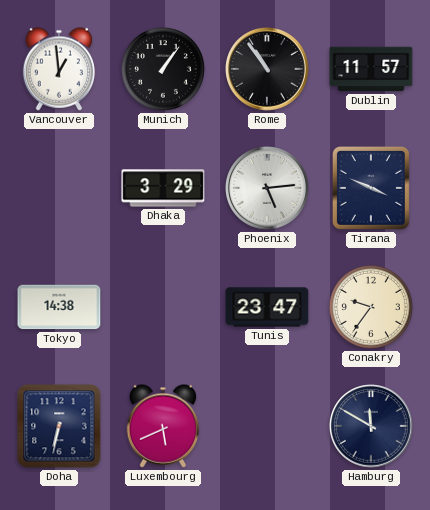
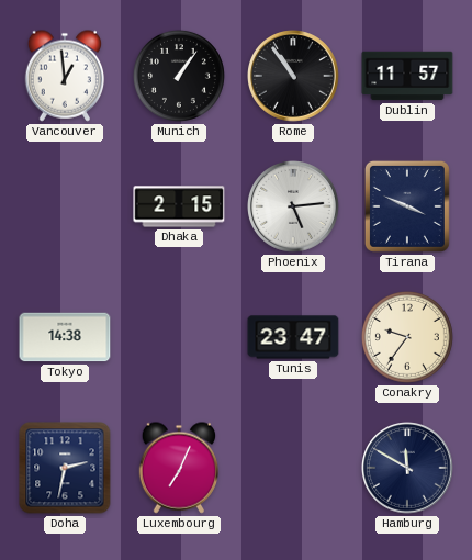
Dhaka: 3:29 -> 2:15 (179, 206)
Doha: 6:32 -> 2:32 (65, 468)
Luxembourg: 5:41 -> 7:04 (179, 468)
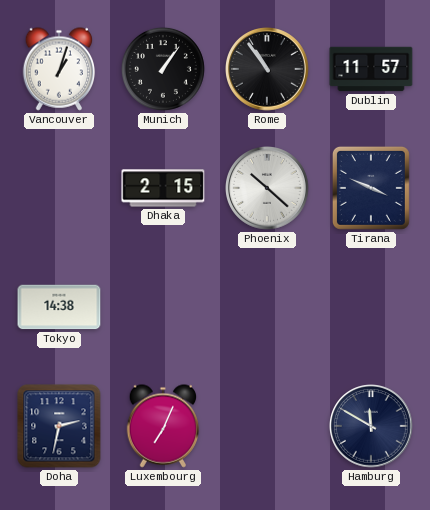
Vancouver: 12:59 -> 1:03 (59, 69)
Phoenix: 5:14 -> 10:22 (268, 189)
Tunis: 23:47 -> none (293, 337)
Conakry: 9:36 -> none (407, 337)
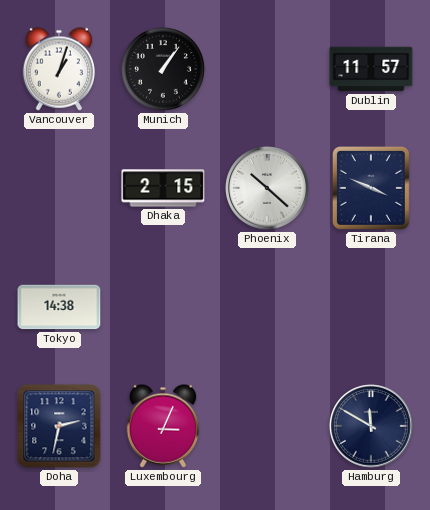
Rome: 10:54 -> none (268, 70)
Luxembourg: 7:04 -> 3:04 (163, 426)
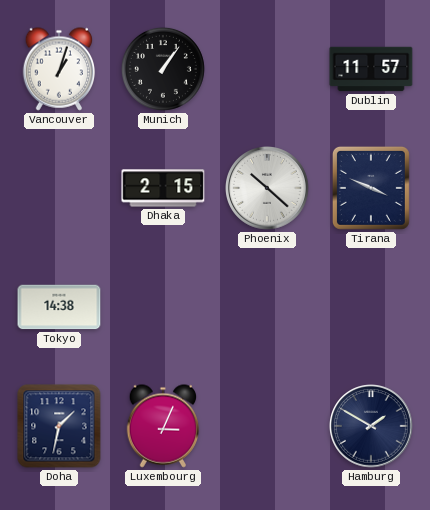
Doha: 2:32 -> 1:32 (59, 426)
Hamburg: 11:50 -> 1:50 (372, 427)
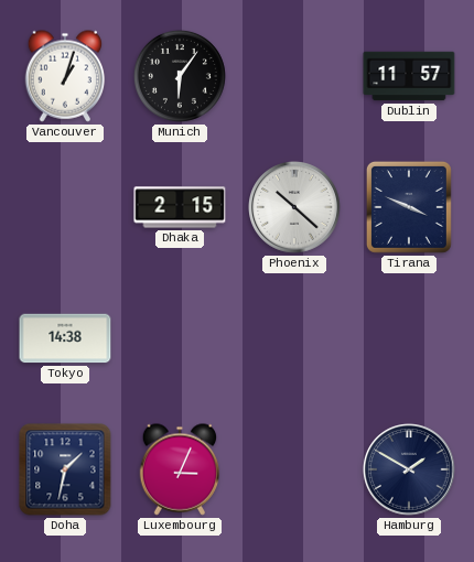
Munich: 1:06 -> 6:06 (180, 76)
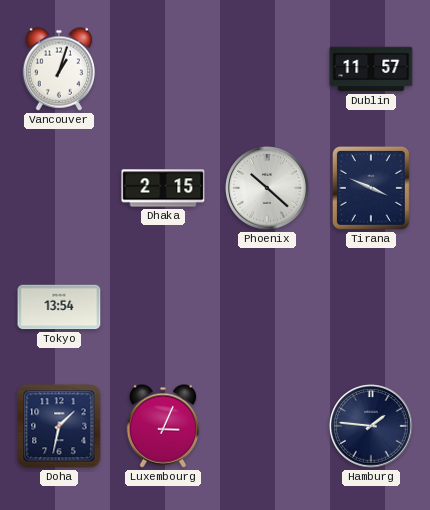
Munich: 6:06 -> none (180, 76)
Tokyo: 14:38 -> 13:54 (59, 307)
Hamburg: 1:50 -> 1:46 (372, 427)
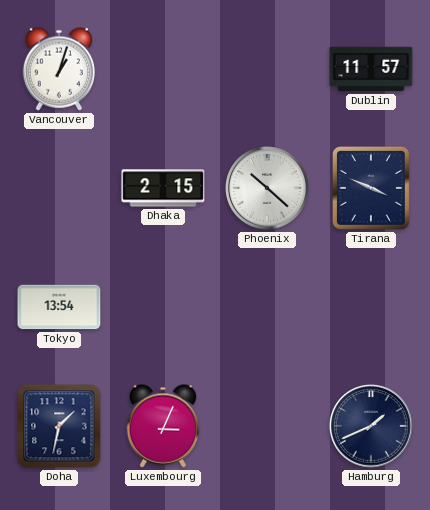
Hamburg: 1:46 -> 1:41 (372, 427)
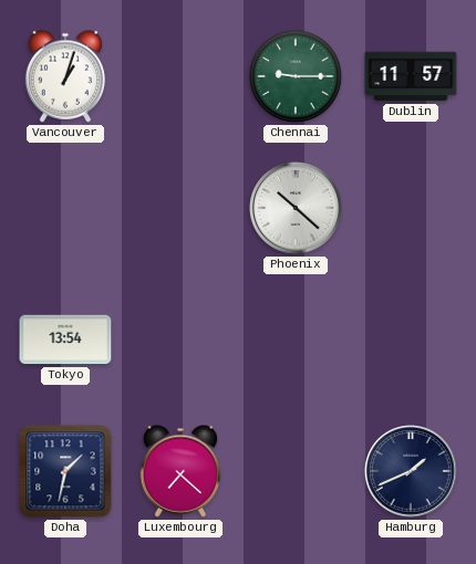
Chennai: none -> 9:15 (296, 76)
Dhaka: 2:15 -> none (163, 188)
Tirana: 3:49 -> none (371, 188)
Luxembourg: 3:04 -> 7:22 (180, 471)
